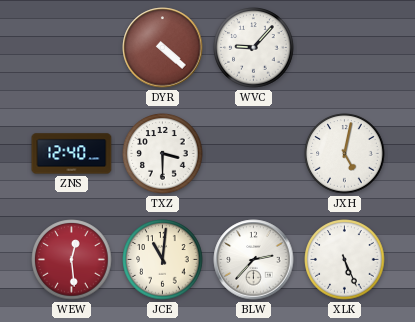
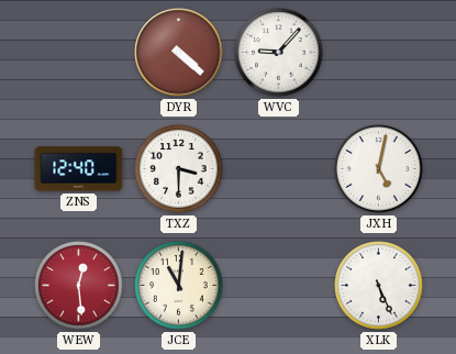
BLW: 2:37 -> none (254, 260)
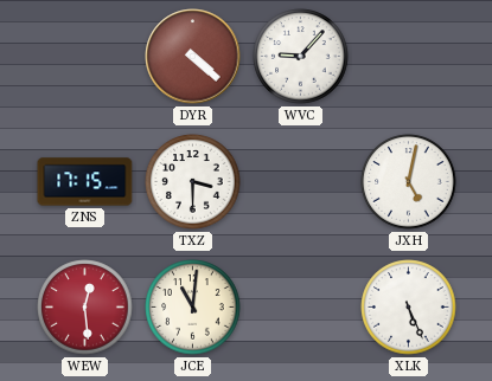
ZNS: 12:40 -> 17:15 (85, 182)
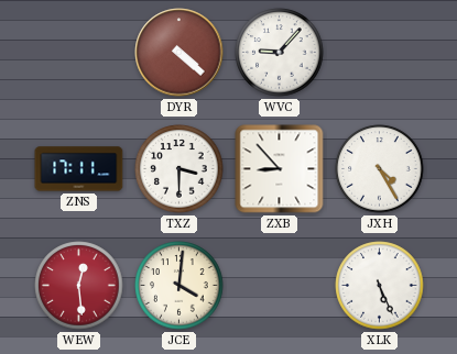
ZNS: 17:15 -> 17:11 (79, 169)
ZXB: none -> 8:53 (280, 169)
JXH: 5:02 -> 4:25 (380, 169)
JCE: 11:01 -> 4:01 (179, 286)
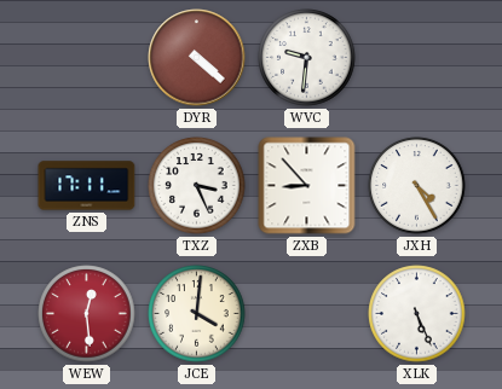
WVC: 9:07 -> 9:31 (307, 58)
TXZ: 3:30 -> 3:26 (197, 186)
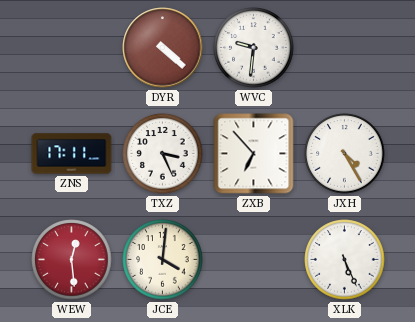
ZXB: 8:53 -> 6:53 (254, 154)
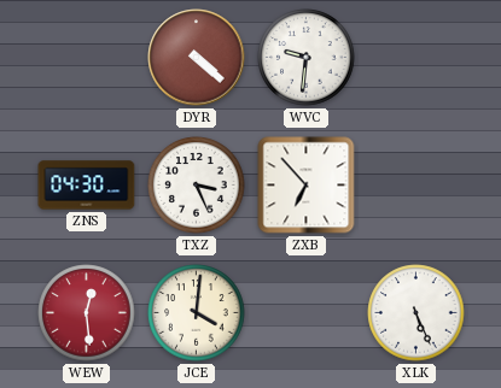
ZNS: 17:11 -> 04:30 (87, 186)
JXH: 4:25 -> none (345, 154)
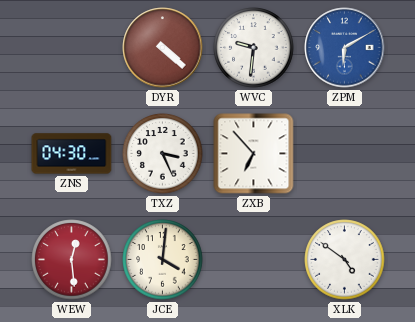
ZPM: none -> 6:10 (345, 48)
XLK: 5:26 -> 4:51 (345, 260)
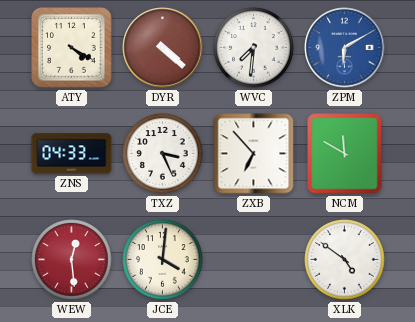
ATY: none -> 4:20 (72, 48)
WVC: 9:31 -> 7:31 (254, 48)
ZNS: 04:30 -> 04:33 (72, 154)
NCM: none -> 11:50 (345, 154)
